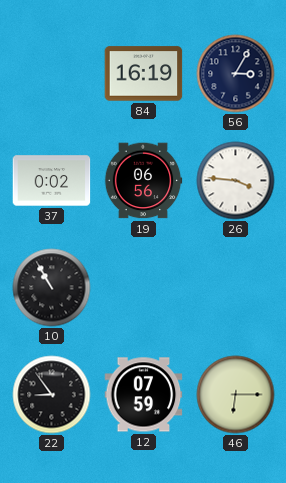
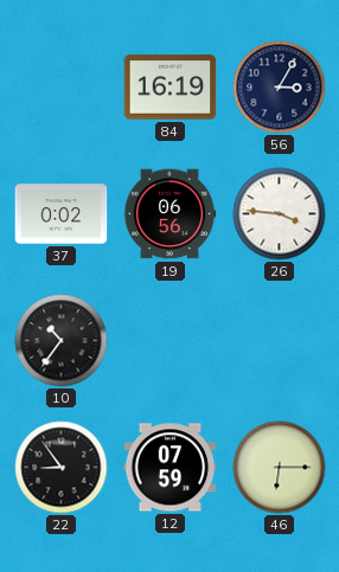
10: 10:55 -> 10:36 (62, 341)
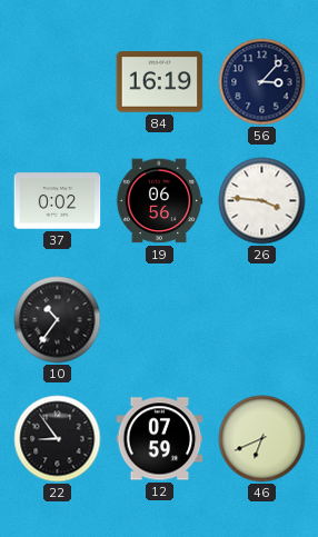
56: 3:05 -> 3:07 (262, 82)
46: 6:15 -> 6:41 (262, 439)
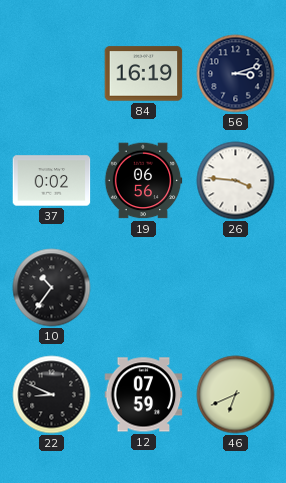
56: 3:07 -> 3:12 (236, 74)
22: 8:54 -> 8:49 (52, 395)
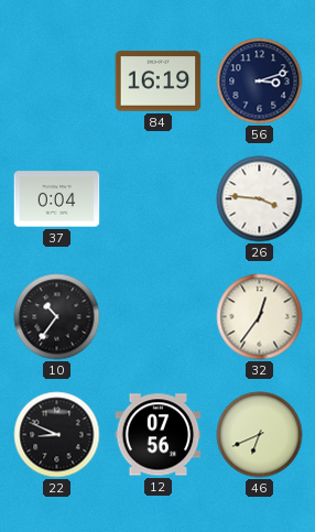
37: 0:02 -> 0:04 (57, 199)
19: 06:56 -> none (143, 181)
32: none -> 12:36 (260, 317)
12: 07:59 -> 07:56 (159, 435)
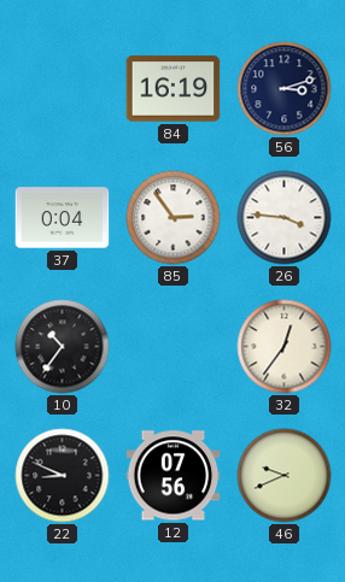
85: none -> 2:54 (174, 218)
46: 6:41 -> 9:41 (285, 476)
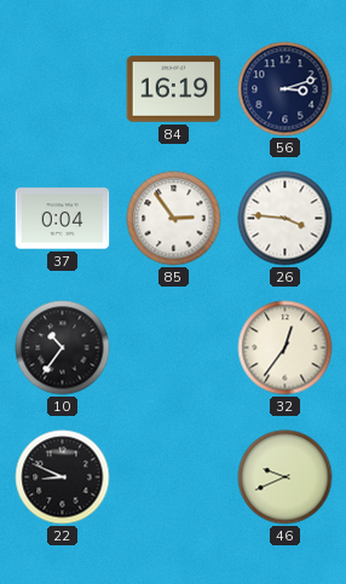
12: 07:56 -> none (174, 476)
